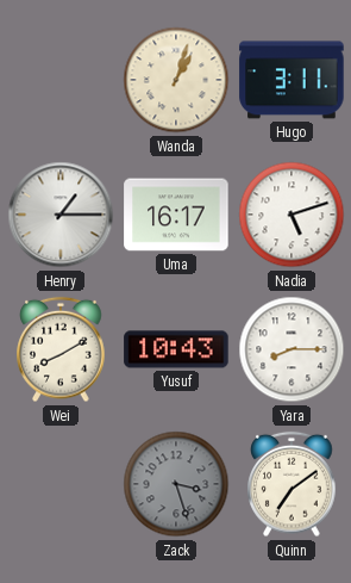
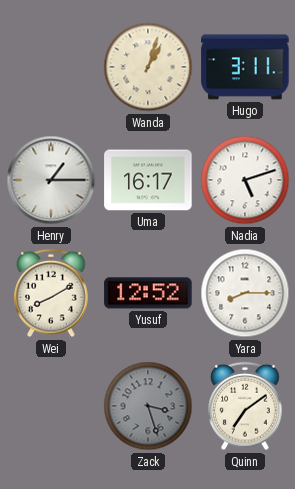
Yusuf: 10:43 -> 12:52 (148, 293)
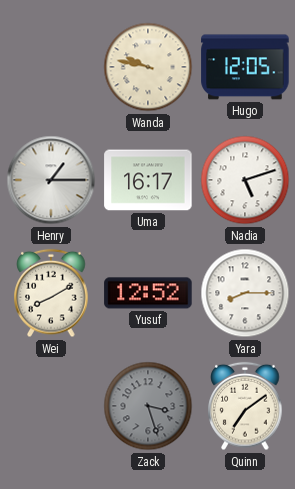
Wanda: 1:03 -> 9:47 (148, 67)
Hugo: 3:11 -> 12:05 (245, 67)
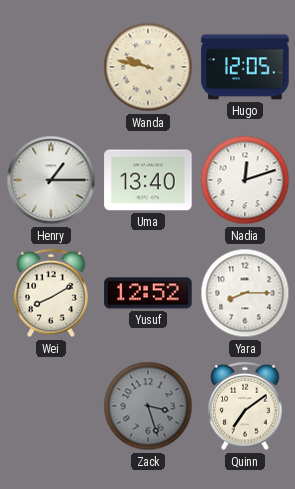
Uma: 16:17 -> 13:40 (148, 180)
Nadia: 5:12 -> 12:12 (245, 180)
